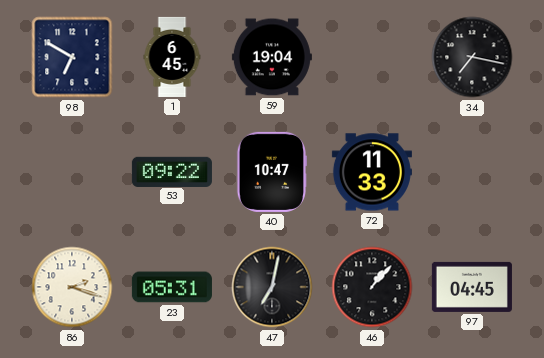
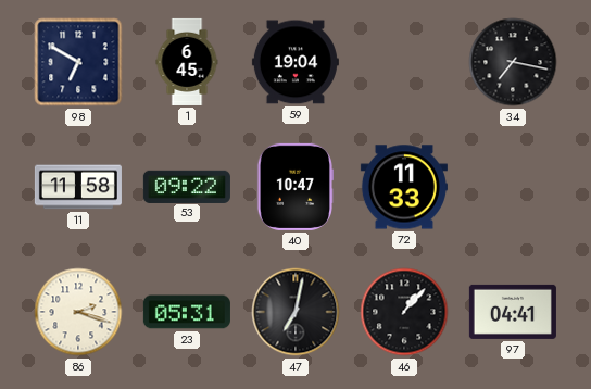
11: none -> 11:58 (78, 187)
97: 04:45 -> 04:41 (513, 312)
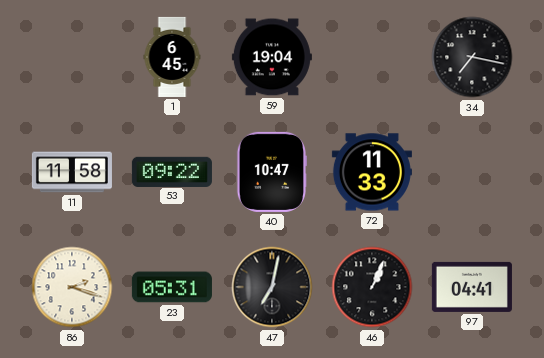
98: 6:50 -> none (78, 62)
46: 1:07 -> 1:04 (372, 287)
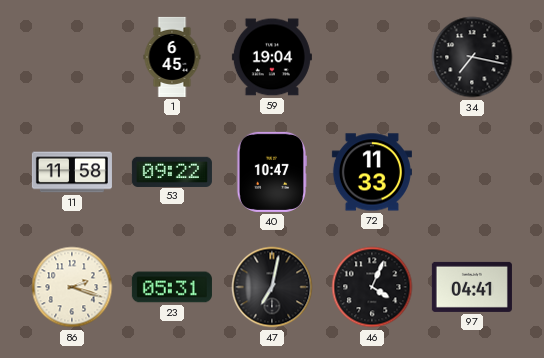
46: 1:04 -> 4:04 (372, 287)
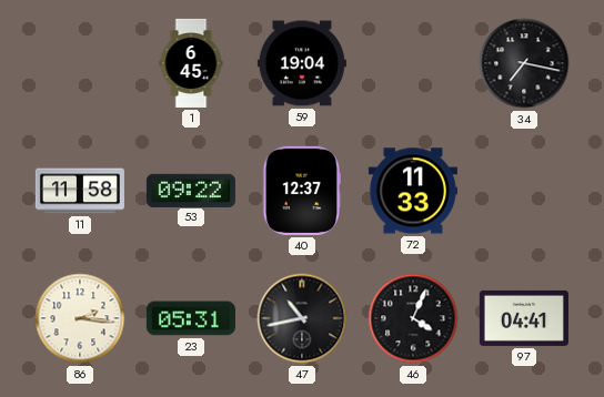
40: 10:47 -> 12:37 (301, 191)
86: 2:18 -> 2:16 (80, 318)
47: 7:02 -> 10:43 (302, 318)
